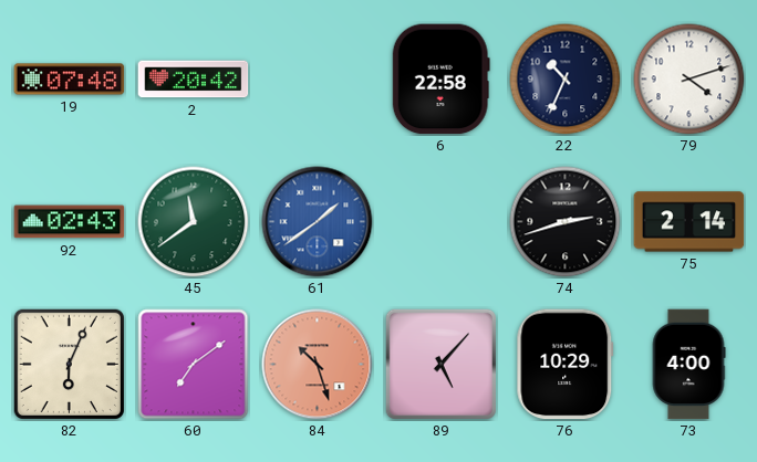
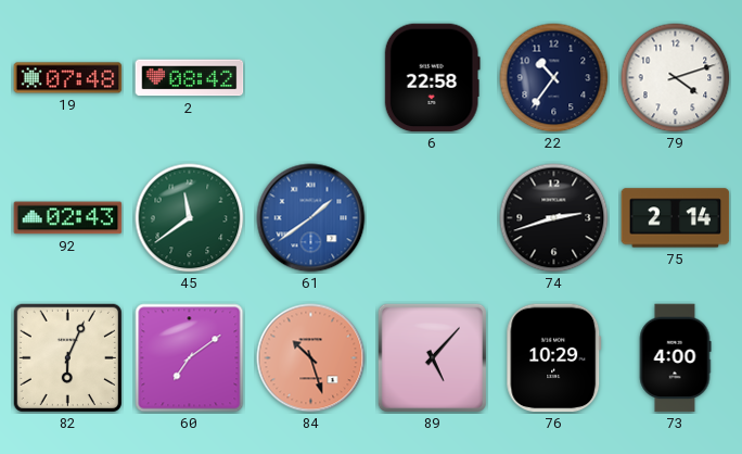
2: 20:42 -> 08:42 (190, 78)
22: 10:34 -> 10:36 (554, 78)
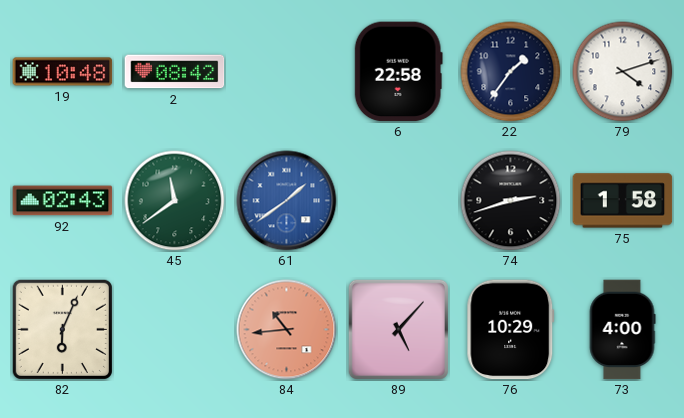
19: 07:48 -> 10:48 (63, 72)
22: 10:36 -> 1:36 (511, 72)
75: 2:14 -> 1:58 (623, 201)
60: 7:09 -> none (190, 358)
84: 10:27 -> 10:44 (287, 330)
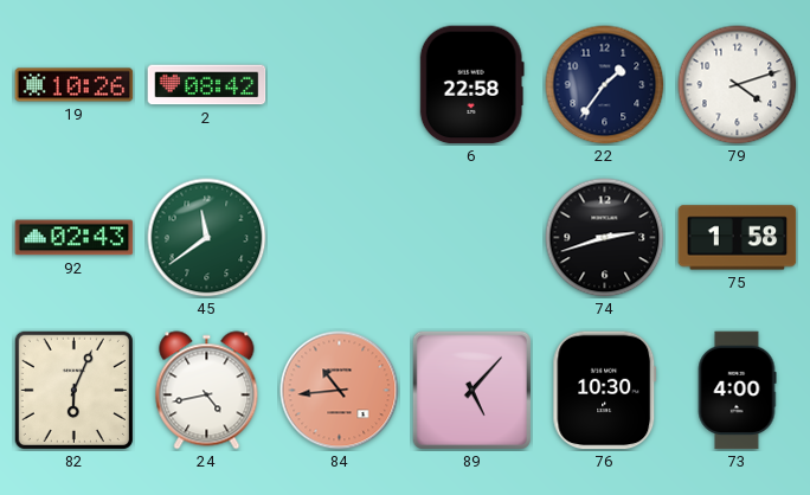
19: 10:48 -> 10:26 (75, 85)
61: 1:39 -> none (287, 201)
24: none -> 4:43 (207, 391)
76: 10:29 -> 10:30 (605, 391)
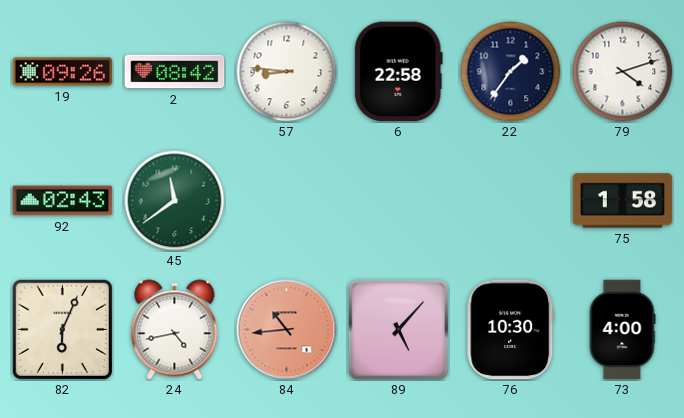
19: 10:26 -> 09:26 (63, 72)
57: none -> 8:46 (287, 72)
74: 2:42 -> none (605, 238)
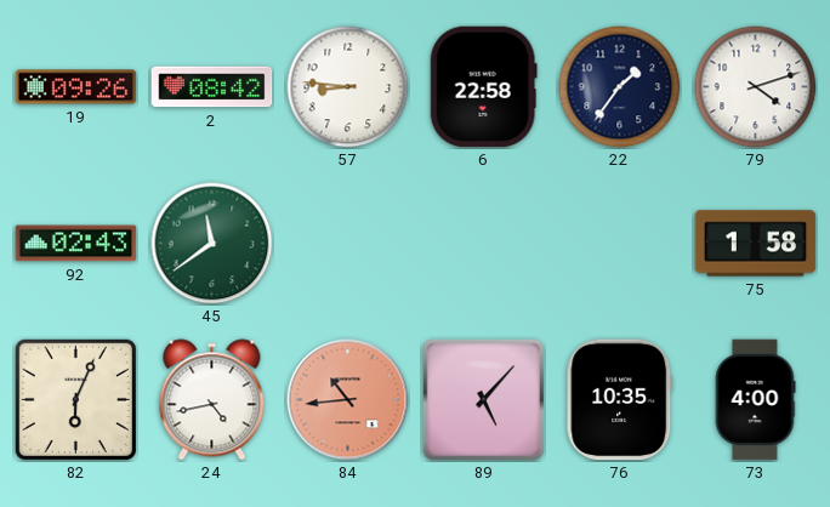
76: 10:30 -> 10:35 (620, 400)
